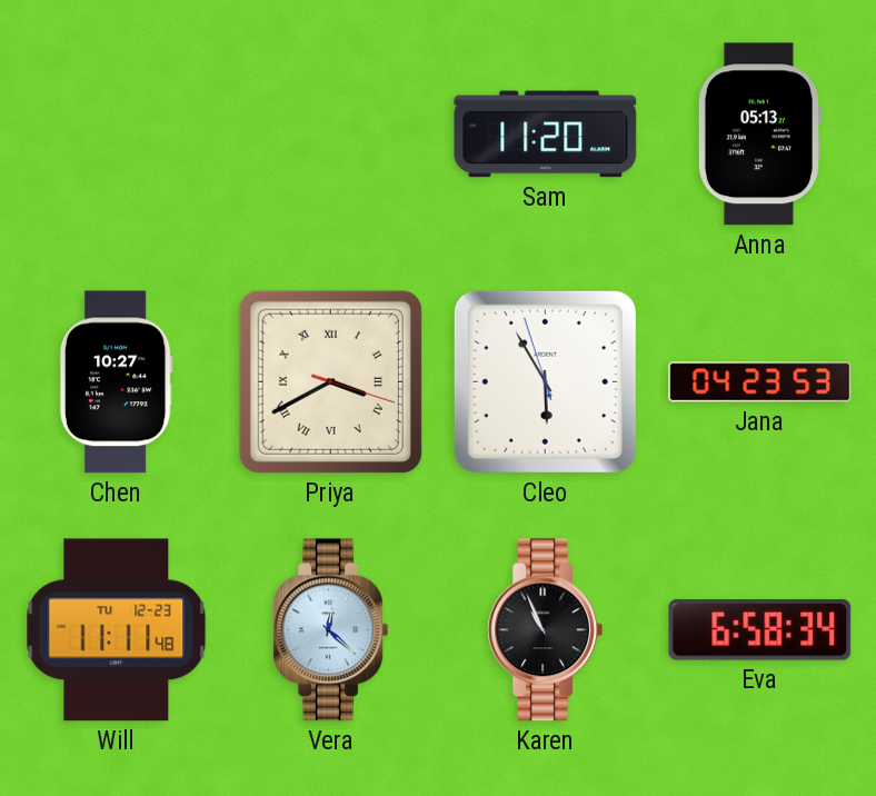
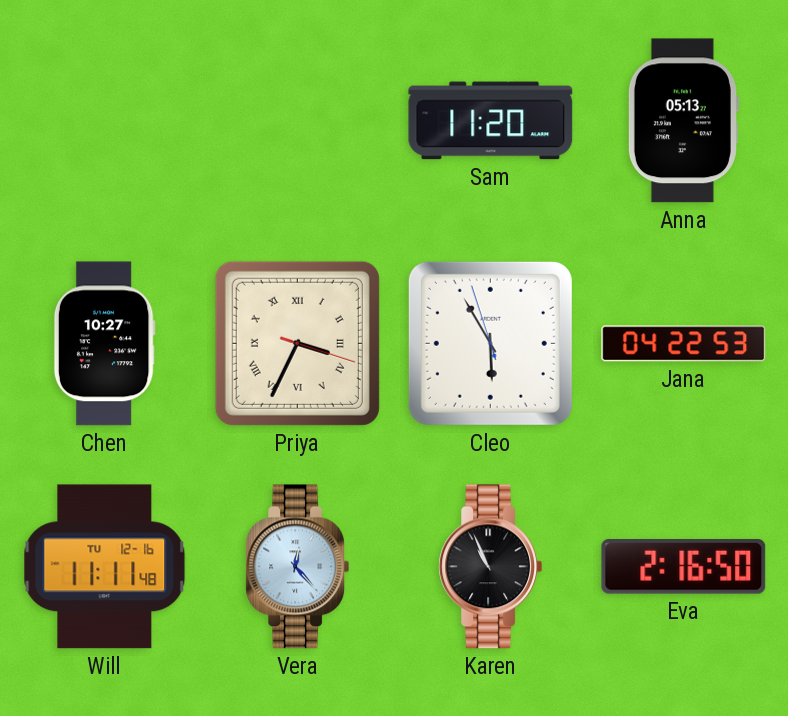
Priya: 3:40 -> 3:34 (297, 343)
Jana: 04:23 -> 04:22 (684, 344)
Will date: TU 12-23 -> TU 12-16 (105, 567)
Vera: 12:22 -> 12:23 (297, 567)
Eva: 6:58 -> 2:16 (684, 567)
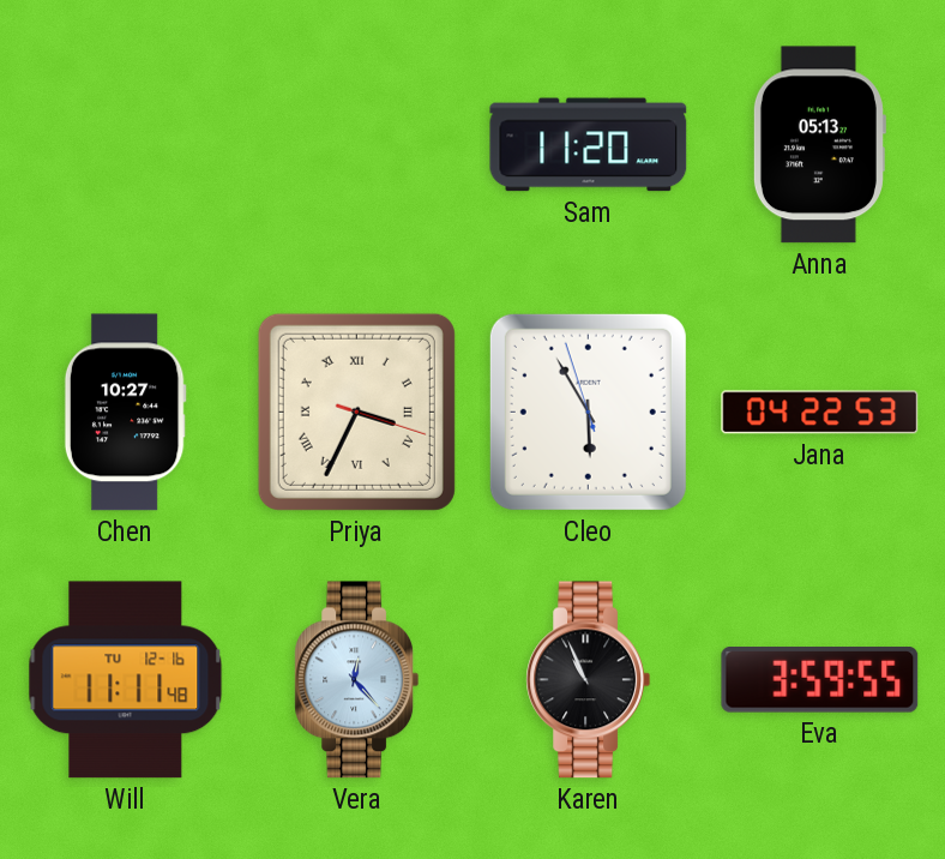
Eva: 2:16 -> 3:59 (820, 680)
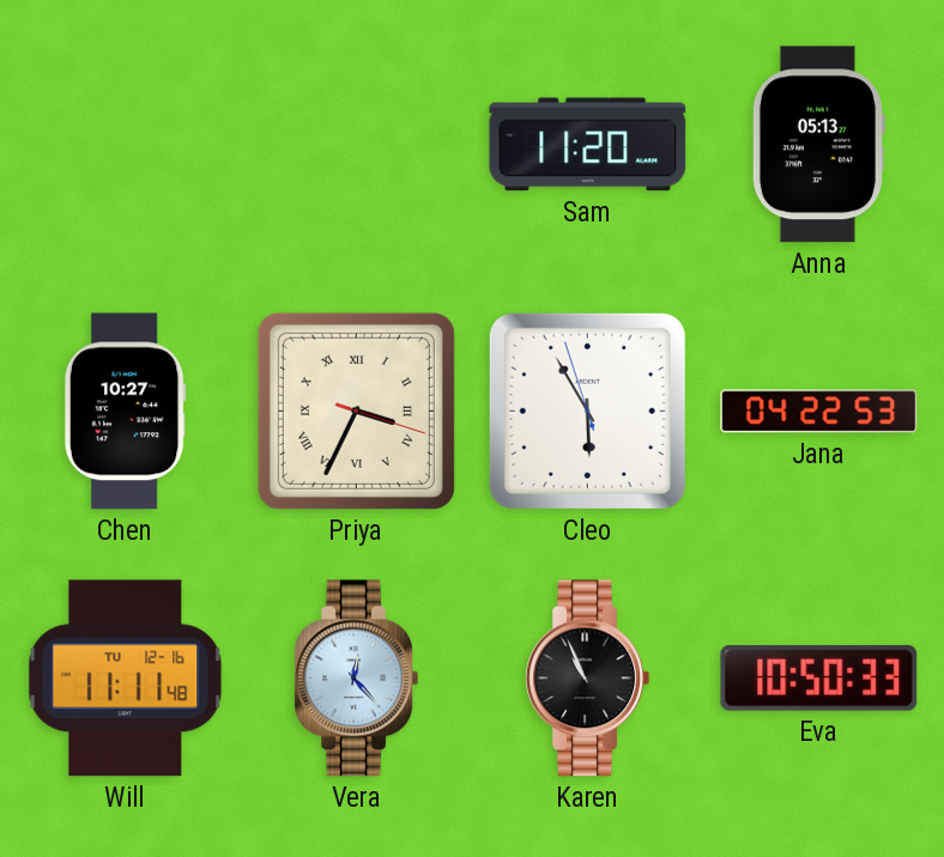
Eva: 3:59 -> 10:50 (819, 679)
